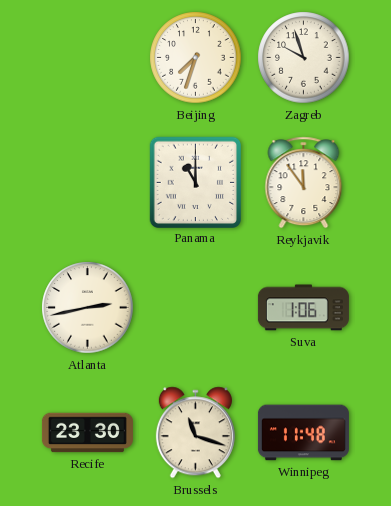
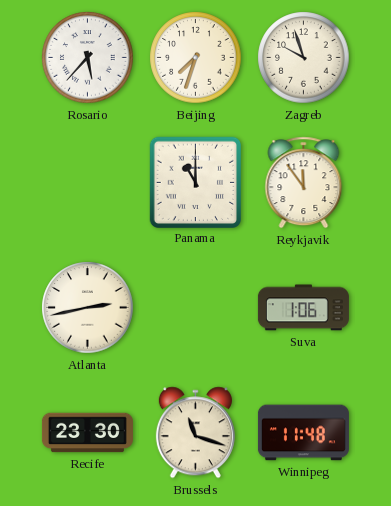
Rosario: none -> 5:37 (88, 58)
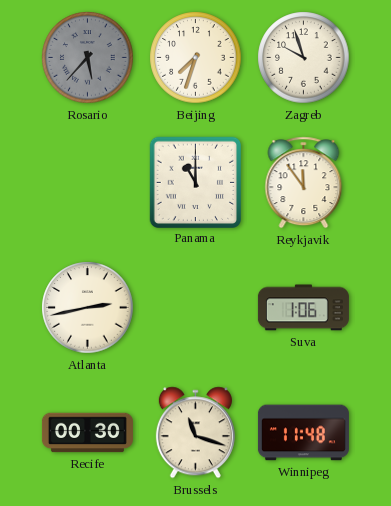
Rosario dial: white -> grey (88, 58)
Recife: 23:30 -> 00:30 (87, 433)
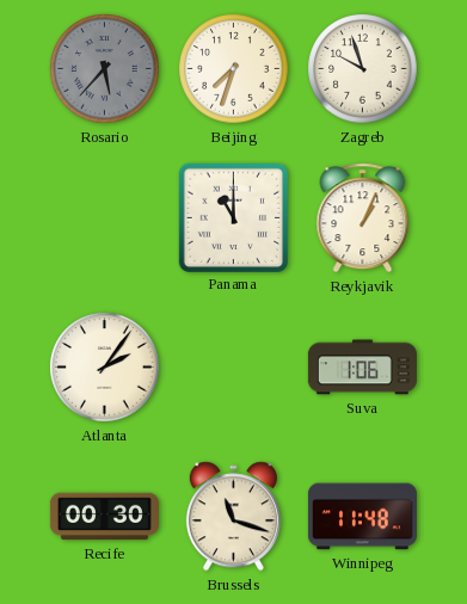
Reykjavik: 11:54 -> 1:04 (363, 218)
Atlanta: 2:43 -> 2:06 (105, 368)
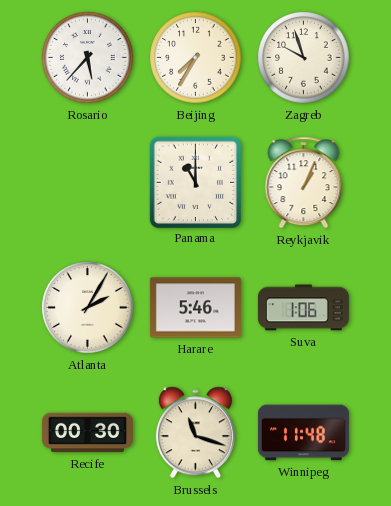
Rosario dial: grey -> white (88, 58)
Beijing: 7:33 -> 7:35 (196, 58)
Atlanta: 2:06 -> 2:05 (88, 308)
Harare: none -> 5:46 (195, 308)
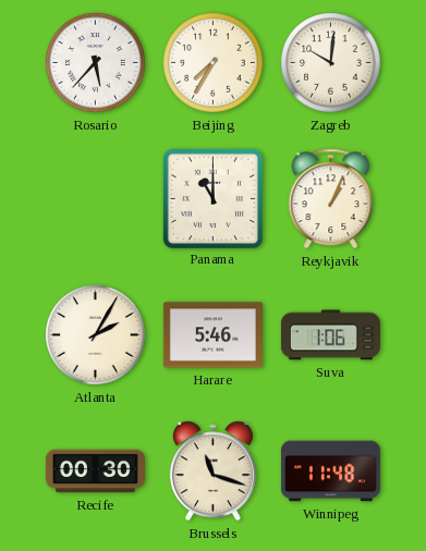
Zagreb: 9:57 -> 10:01 (331, 63)
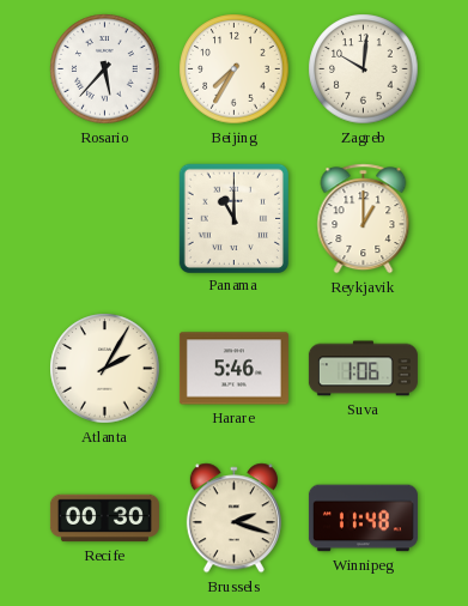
Reykjavik: 1:04 -> 1:00 (364, 219)
Brussels: 11:18 -> 2:18 (233, 519)
